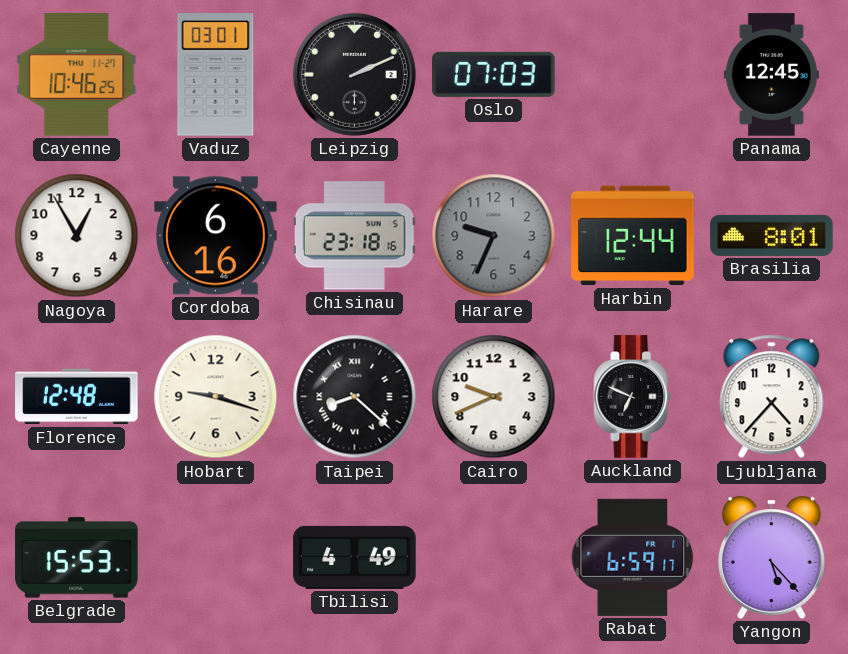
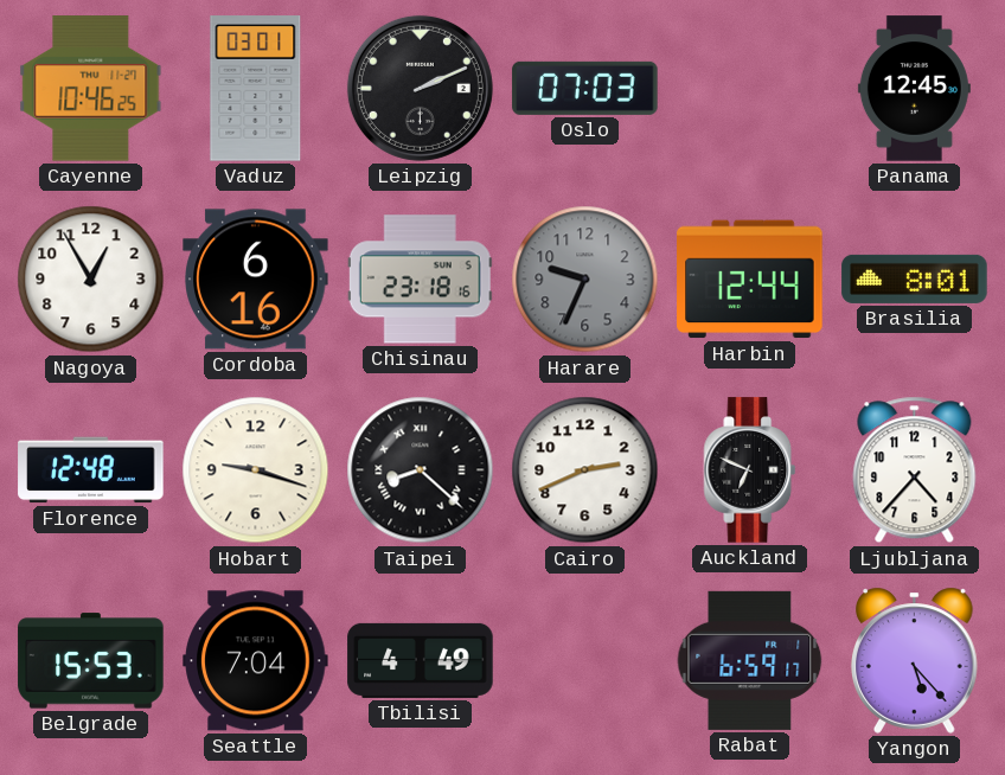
Cairo: 9:41 -> 2:41 (585, 470)
Seattle: none -> 7:04 (256, 661)
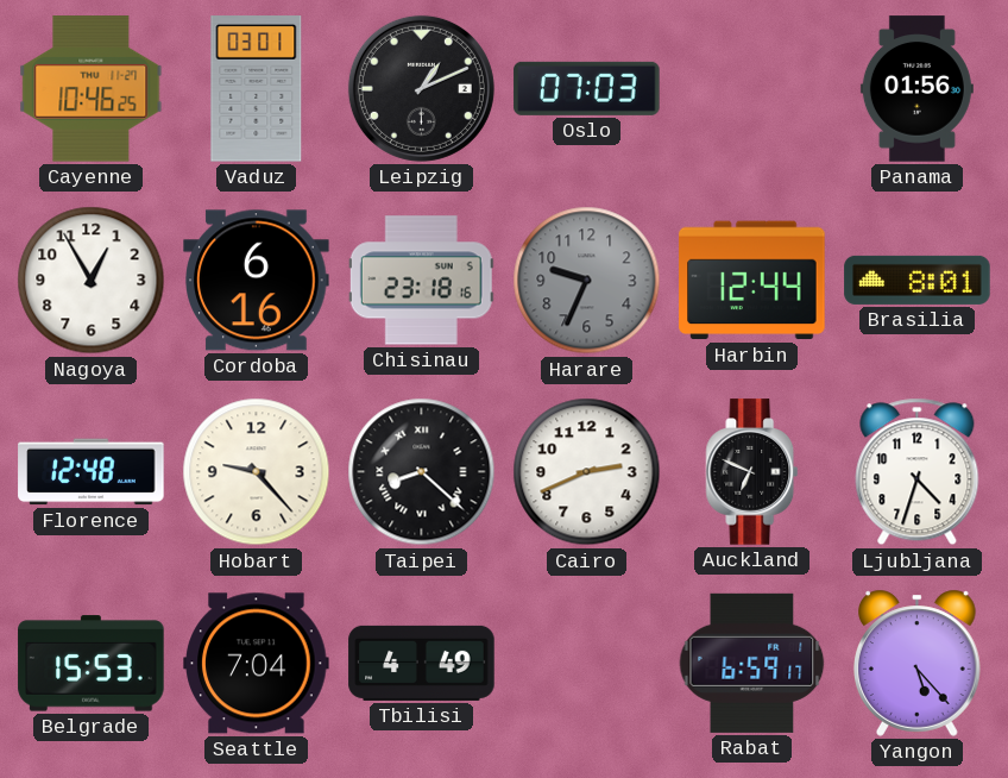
Leipzig: 2:11 -> 1:11 (421, 88)
Panama: 12:45 -> 01:56 (916, 89)
Hobart: 9:18 -> 9:23 (257, 472)
Ljubljana: 4:37 -> 4:33 (918, 472)
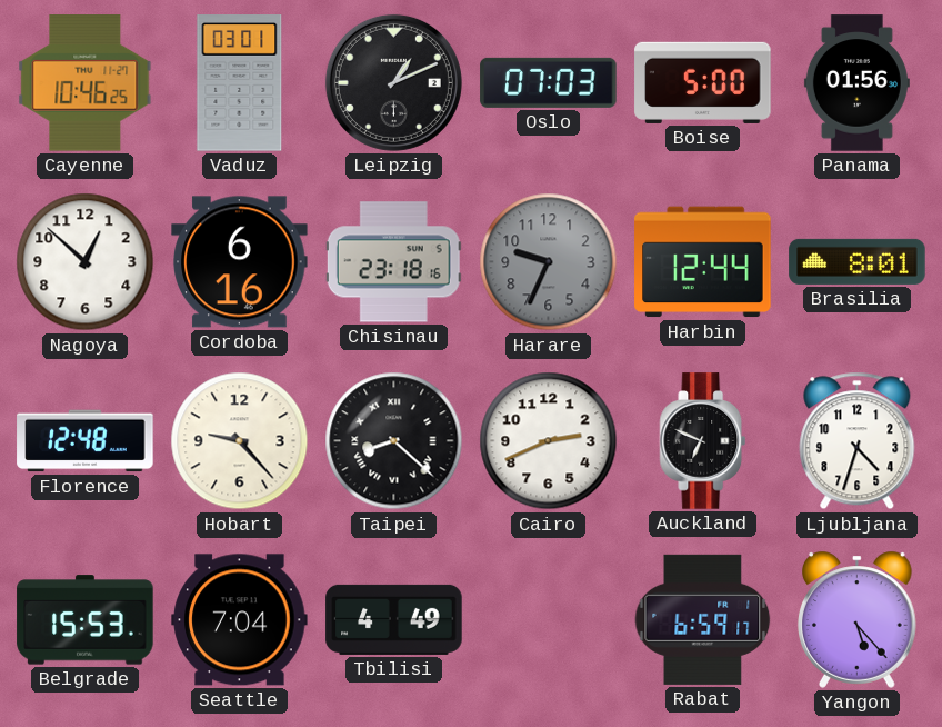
Boise: none -> 5:00 (703, 82)
Nagoya: 12:55 -> 12:52 (86, 262)
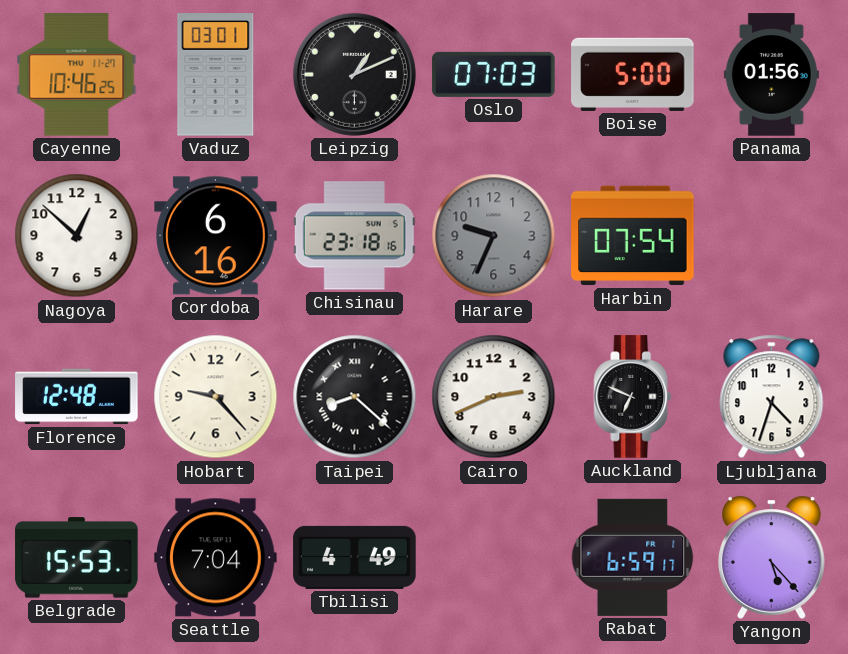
Harbin: 12:44 -> 07:54 (633, 236)
Brasilia: 8:01 -> none (858, 261)
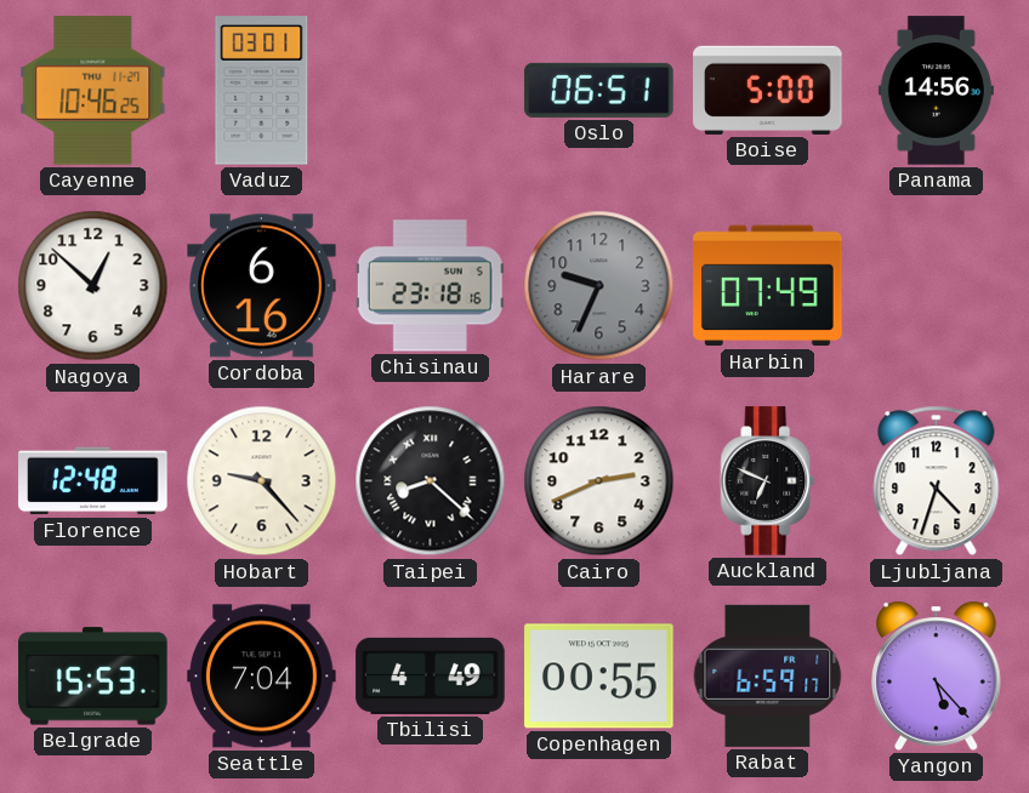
Leipzig: 1:11 -> none (354, 74)
Oslo: 07:03 -> 06:51 (599, 90)
Panama: 01:56 -> 14:56 (936, 91)
Harbin: 07:54 -> 07:49 (768, 286)
Copenhagen: none -> 00:55 (599, 677)
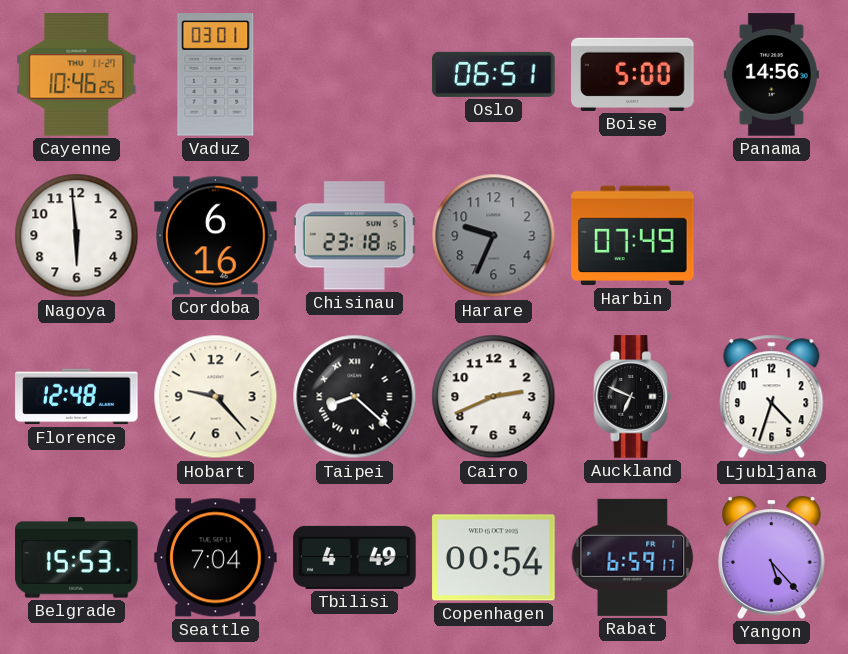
Nagoya: 12:52 -> 5:59 (77, 236)
Copenhagen: 00:55 -> 00:54 (494, 558)
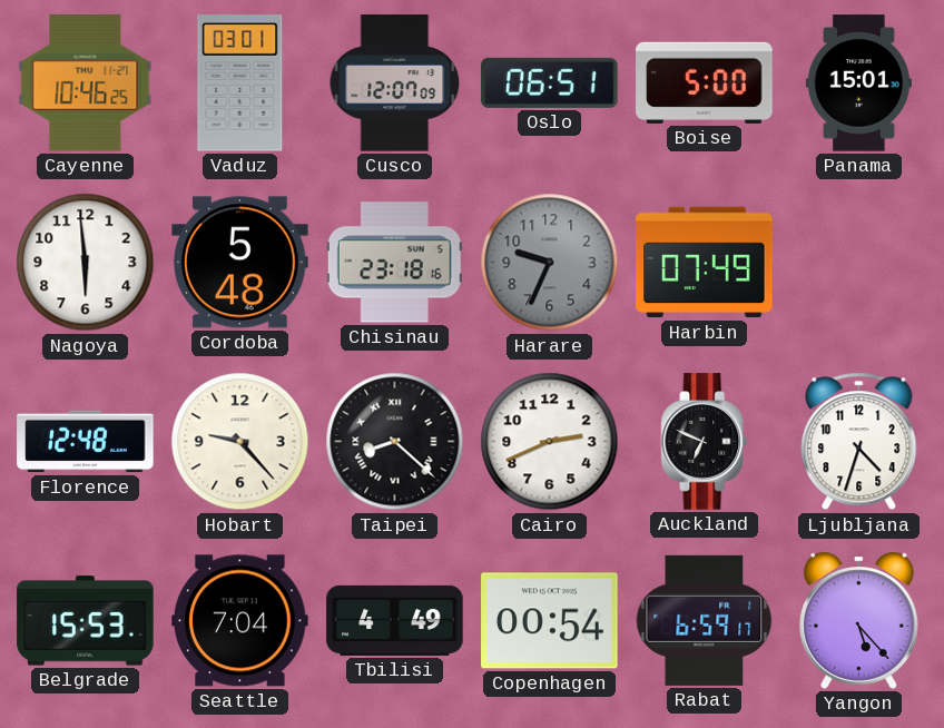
Cusco: none -> 12:07 (395, 83)
Panama: 14:56 -> 15:01 (858, 83)
Cordoba: 6:16 -> 5:48 (240, 263)
